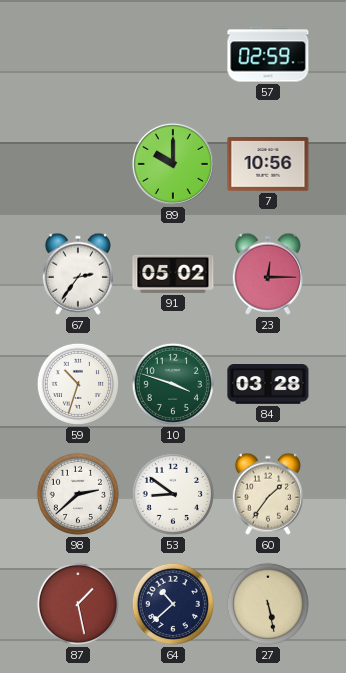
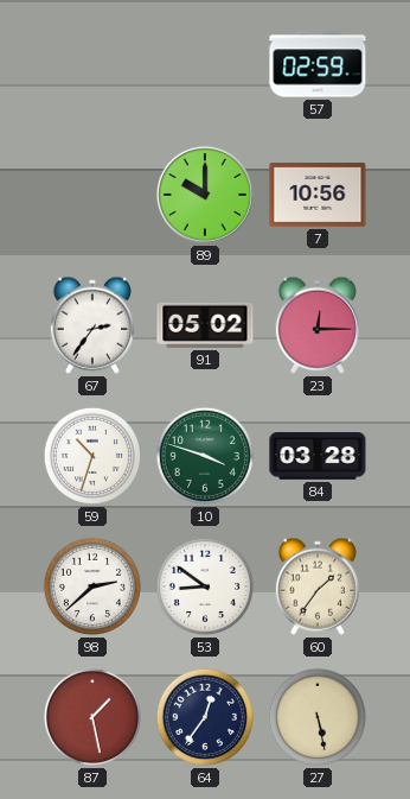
64: 10:38 -> 12:36 (205, 717)
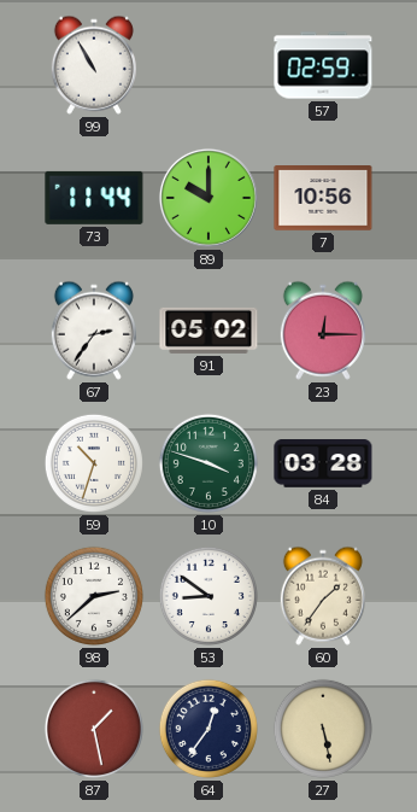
99: none -> 10:55 (94, 65)
73: none -> 11:44 (94, 198)
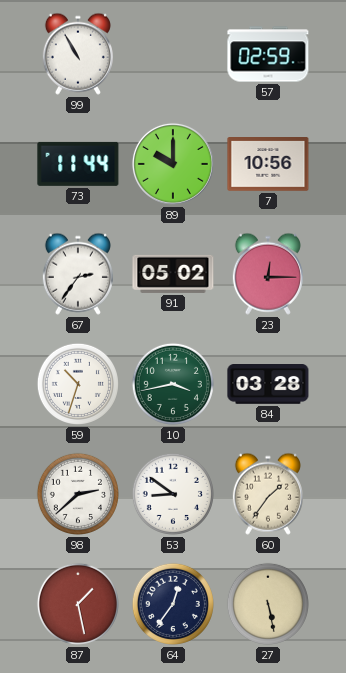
10: 3:48 -> 3:43 (173, 384)
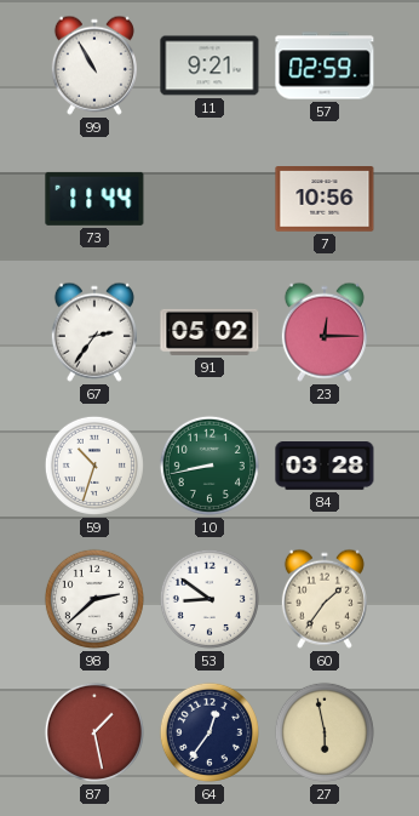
11: none -> 9:21 (209, 65)
89: 10:00 -> none (173, 164)
10: 3:43 -> 8:43 (209, 466)
27: 5:28 -> 5:58 (325, 732)
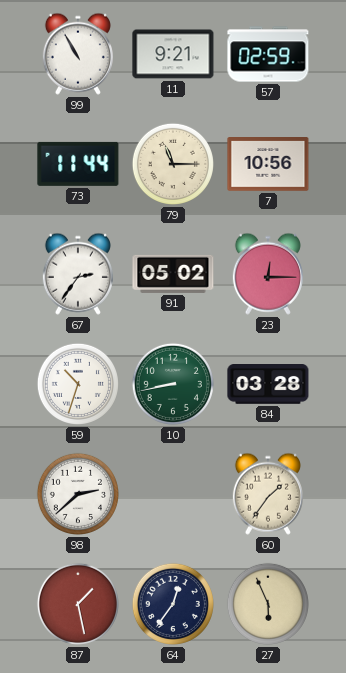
79: none -> 11:15 (173, 164)
53: 8:51 -> none (209, 599)
27: 5:58 -> 5:56 (268, 604)
